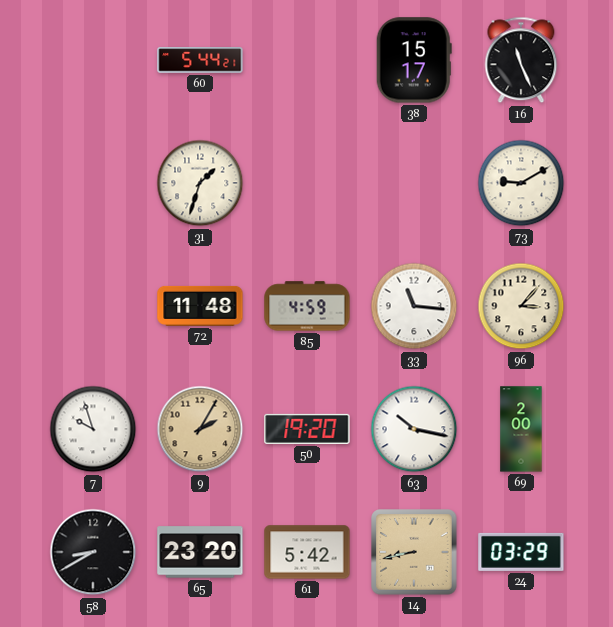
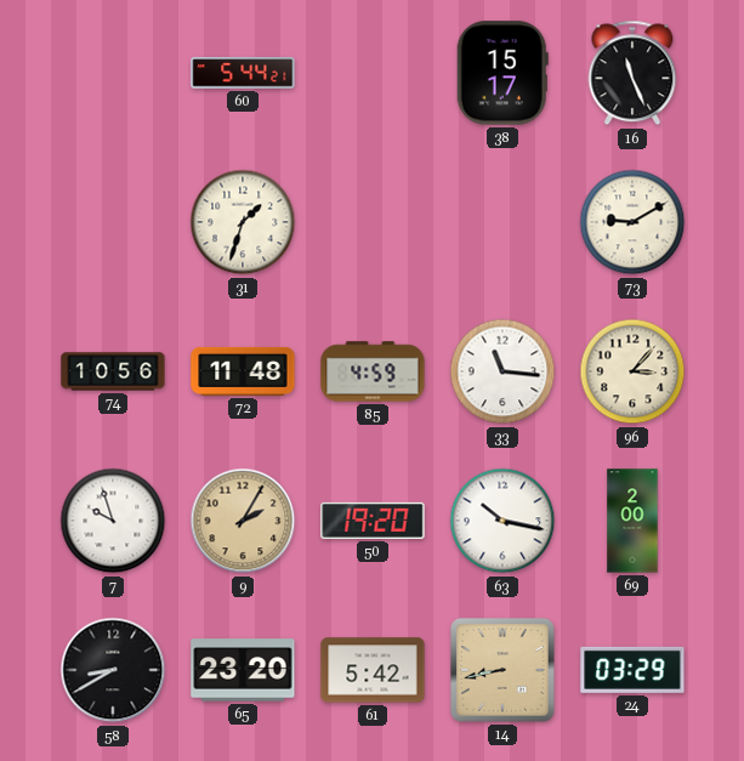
74: none -> 10:56 (113, 371)
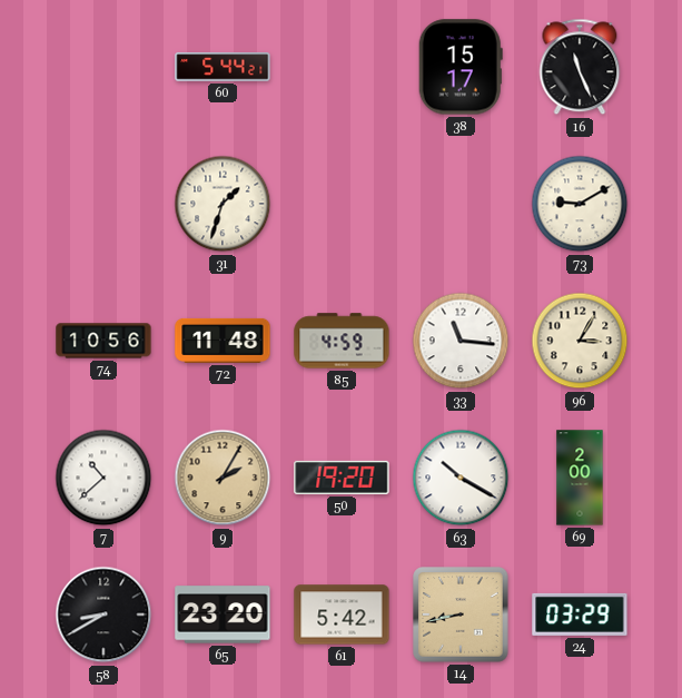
96: 3:07 -> 3:05 (580, 341)
7: 9:57 -> 10:38 (103, 478)
63: 10:17 -> 10:20 (461, 478)
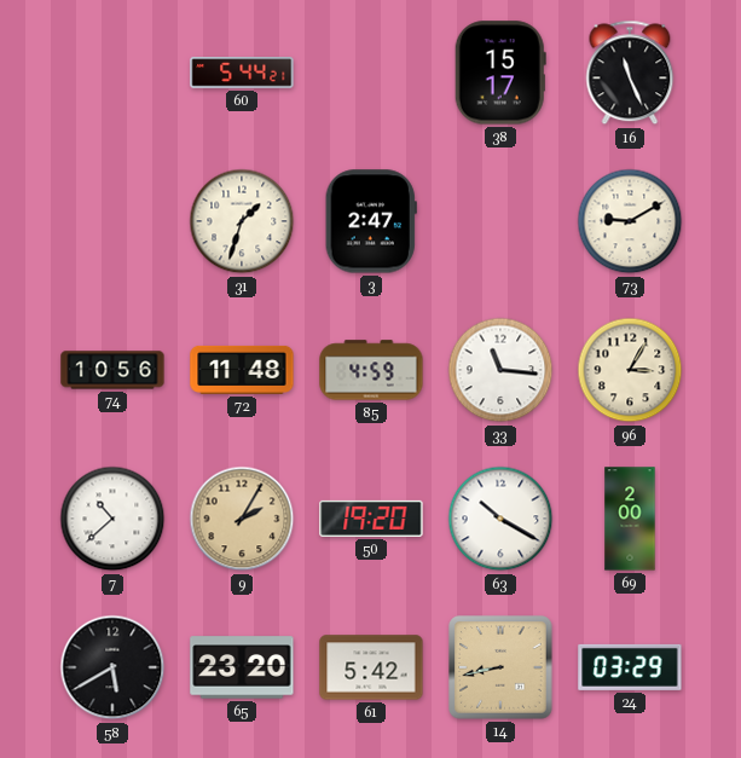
3: none -> 2:47 (371, 221)
58: 8:40 -> 5:40 (112, 667)
